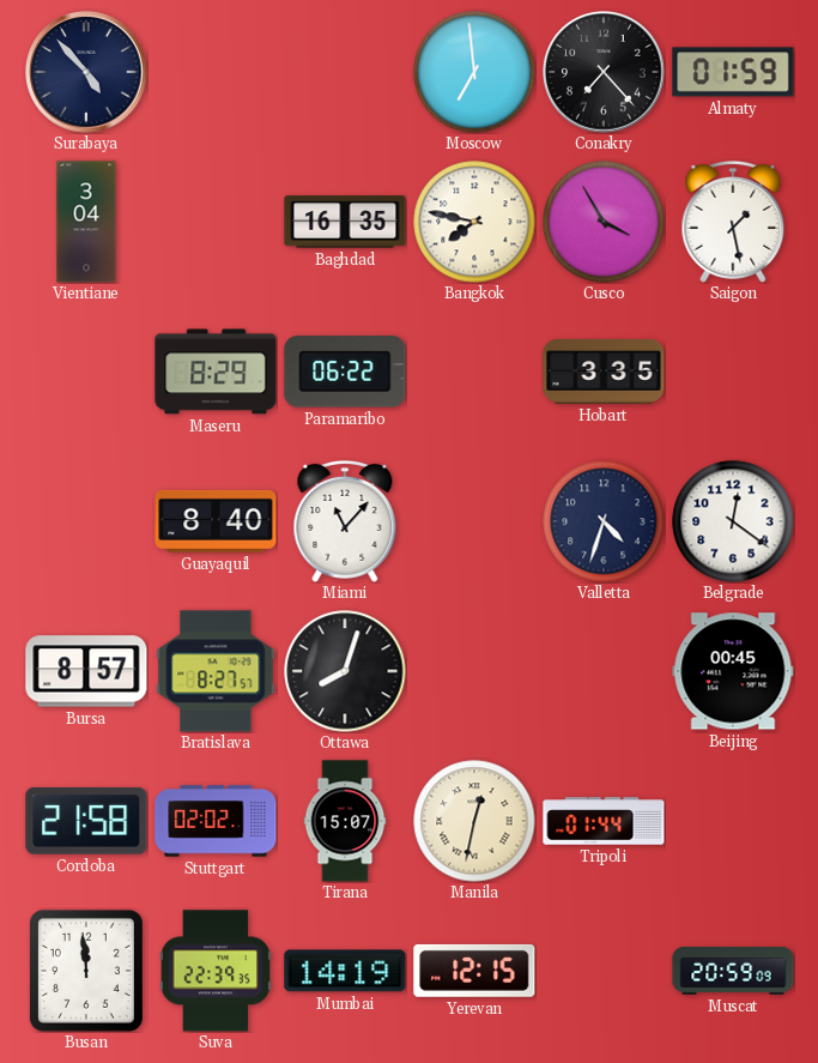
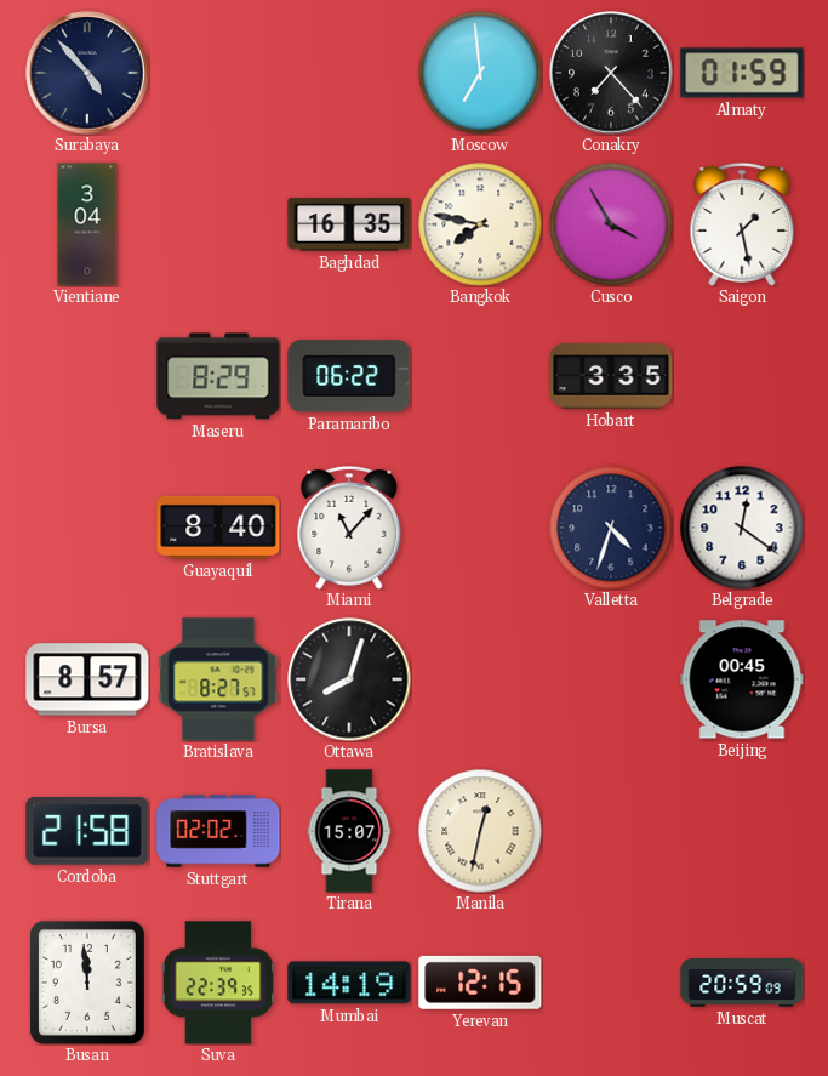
Tripoli: 01:44 -> none (604, 821)
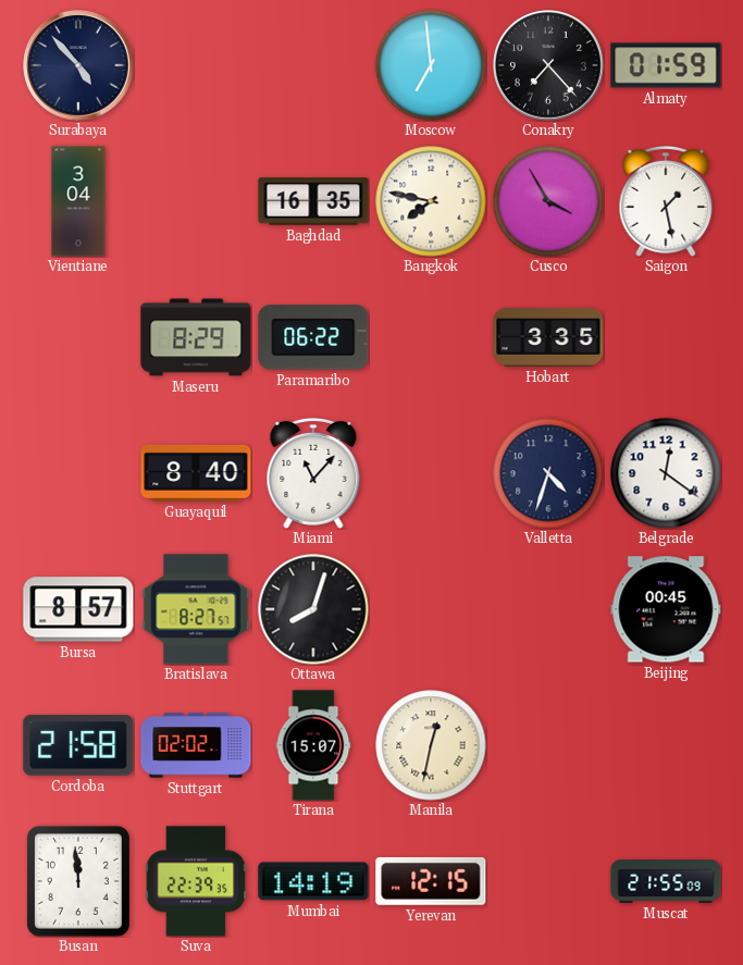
Muscat: 20:59 -> 21:55 (666, 882)
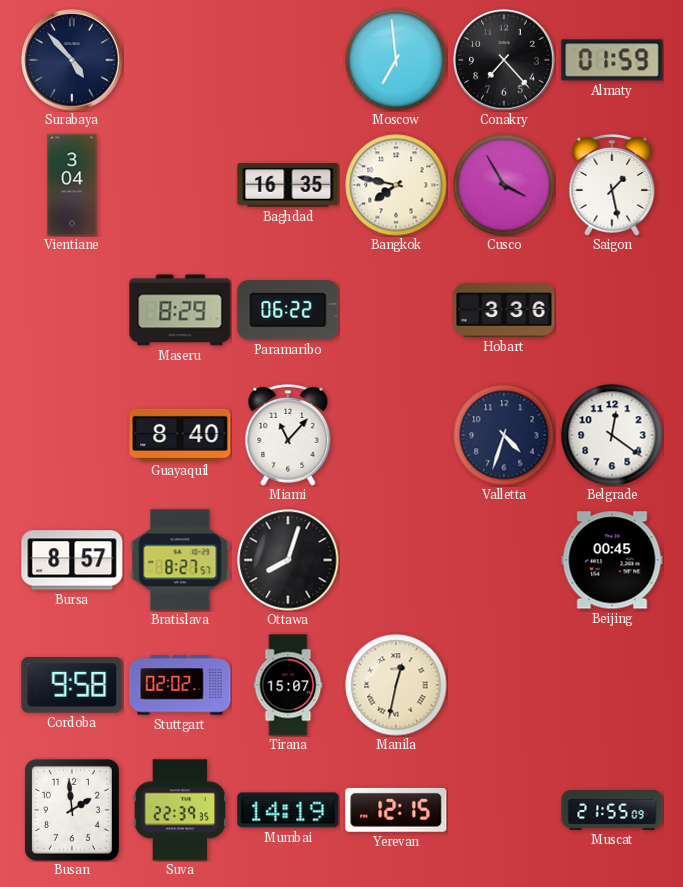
Hobart: 3:35 -> 3:36 (504, 310)
Cordoba: 21:58 -> 9:58 (72, 685)
Busan: 11:59 -> 1:59 (72, 810)
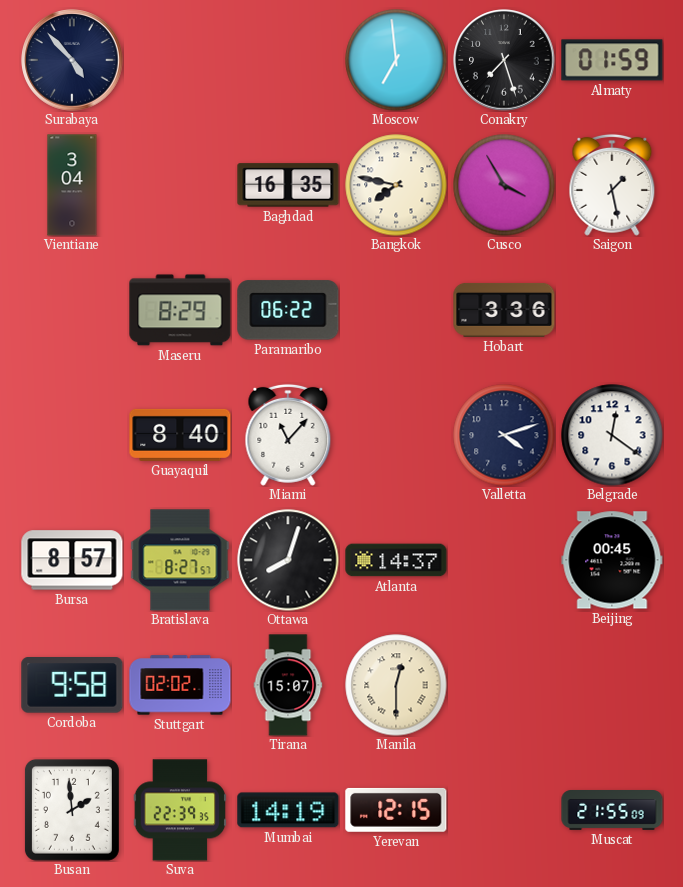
Conakry: 7:23 -> 7:27 (504, 60)
Valletta: 4:33 -> 4:12 (504, 435)
Atlanta: none -> 14:37 (396, 560)
Manila: 12:32 -> 12:30 (396, 685)
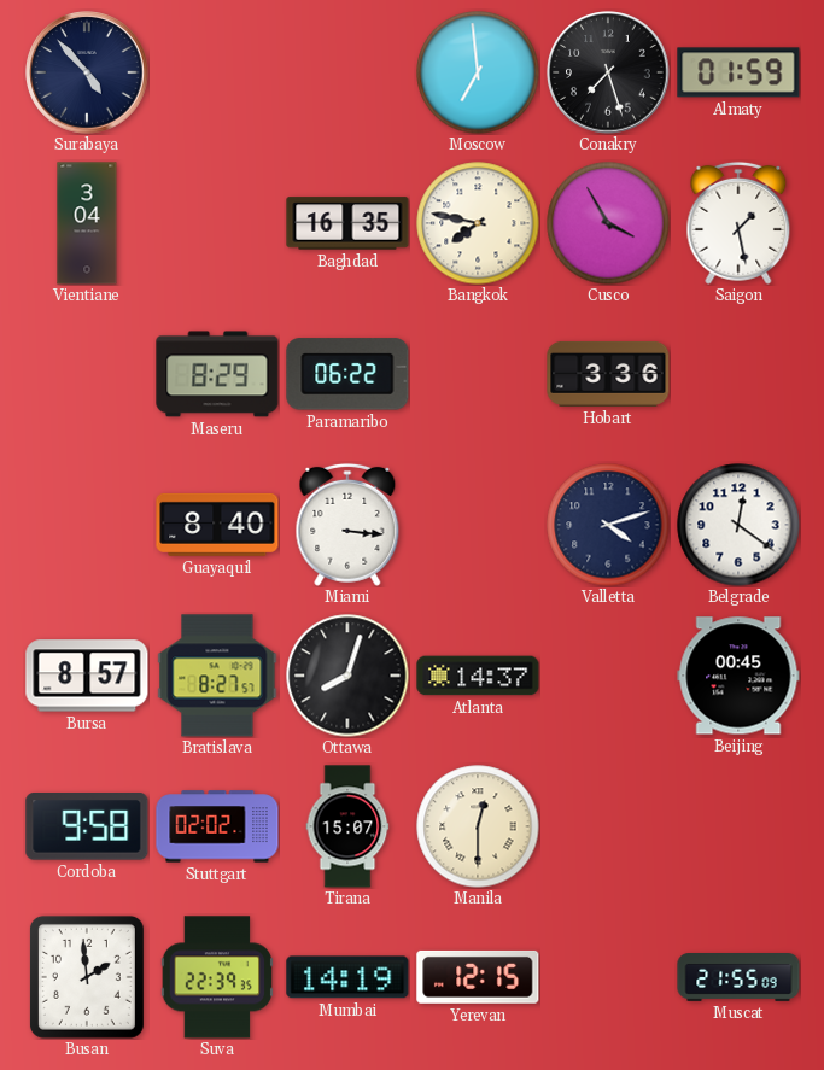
Miami: 11:07 -> 3:16 (347, 525)
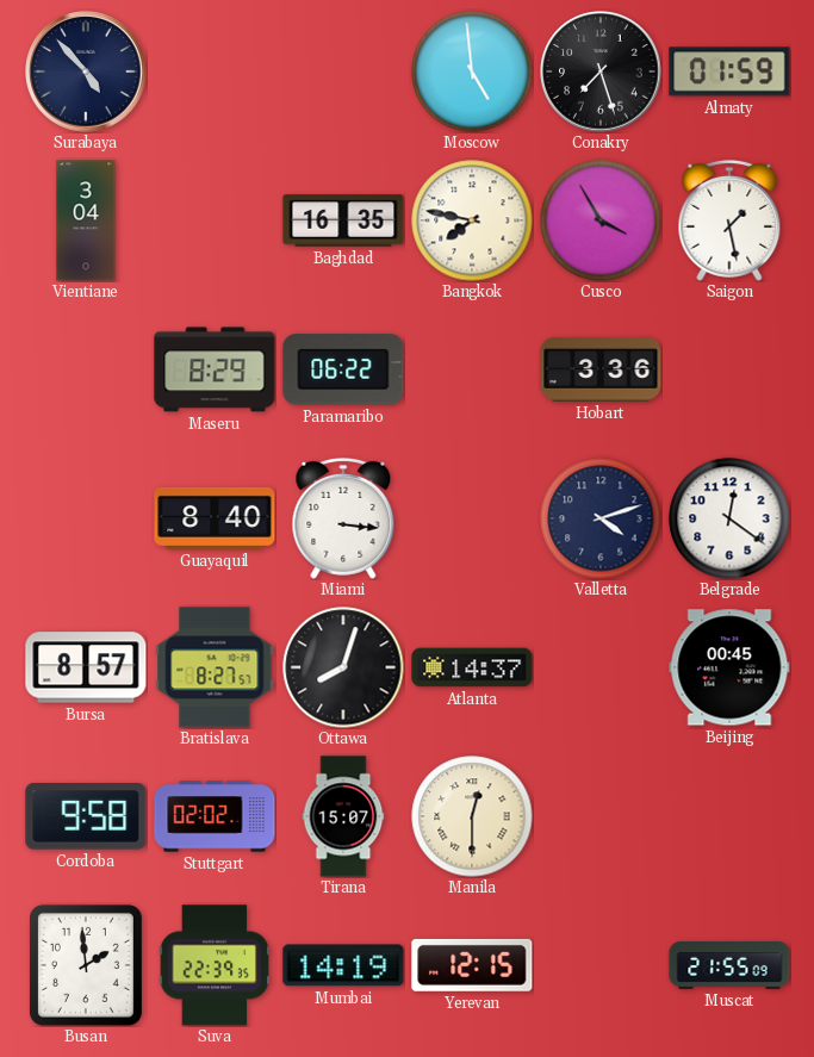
Moscow: 6:59 -> 4:59 (472, 71)
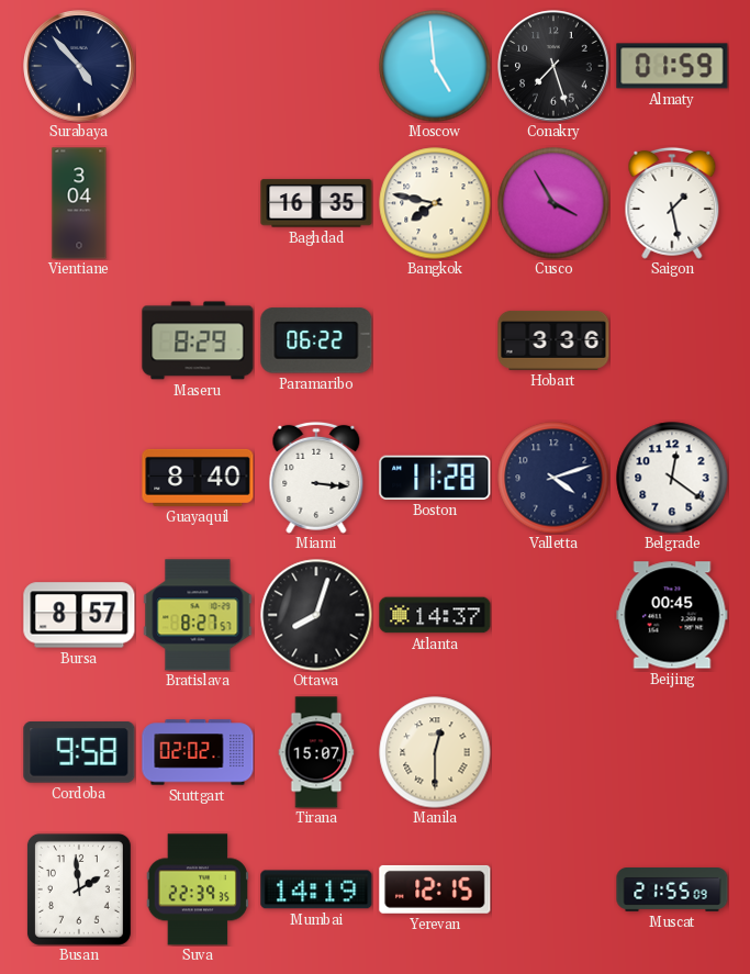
Boston: none -> 11:28 (435, 478)
